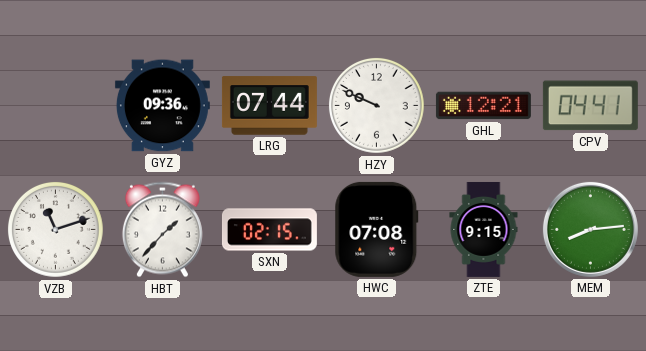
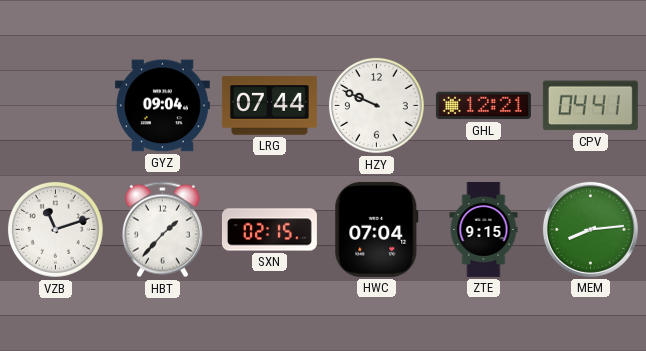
GYZ: 09:36 -> 09:04 (162, 106)
HWC: 07:08 -> 07:04 (377, 229)
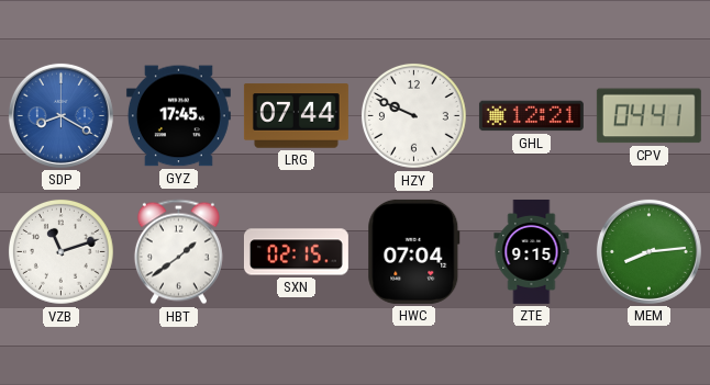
SDP: none -> 8:20 (60, 115)
GYZ: 09:04 -> 17:45 (178, 116)
HBT: 1:37 -> 1:39 (178, 252)
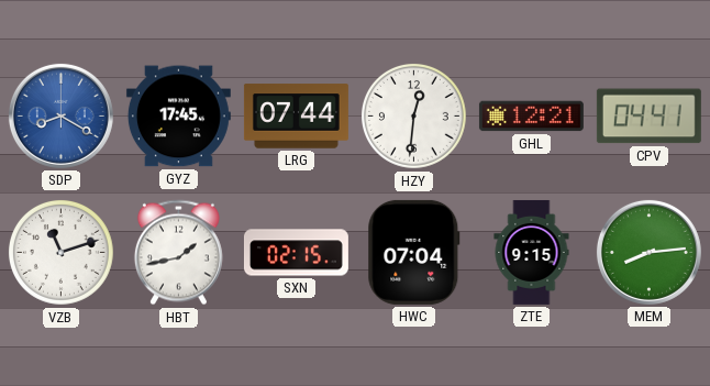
HZY: 9:49 -> 12:31 (414, 117)
HBT: 1:39 -> 1:43 (178, 253)
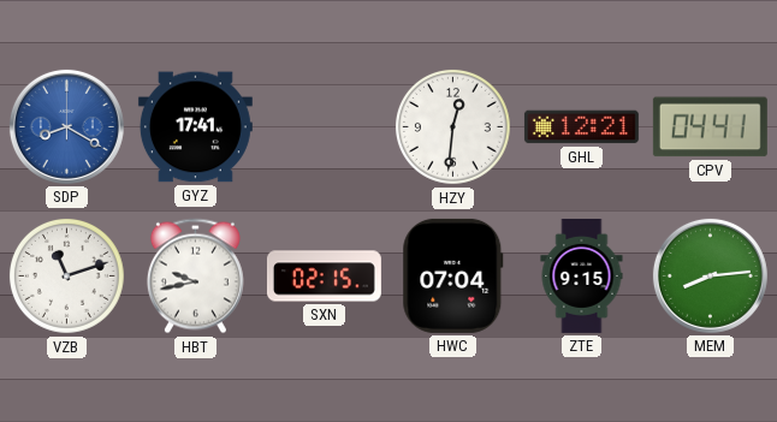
GYZ: 17:45 -> 17:41 (195, 127)
LRG: 07:44 -> none (296, 117)
HBT: 1:43 -> 9:43 (195, 277)
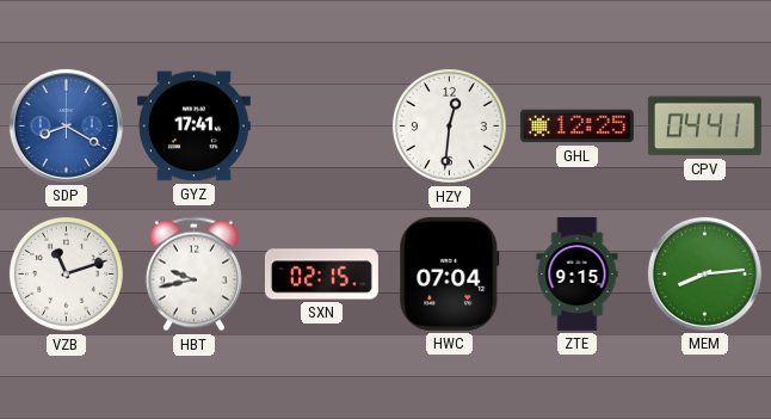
GHL: 12:21 -> 12:25 (576, 127)
